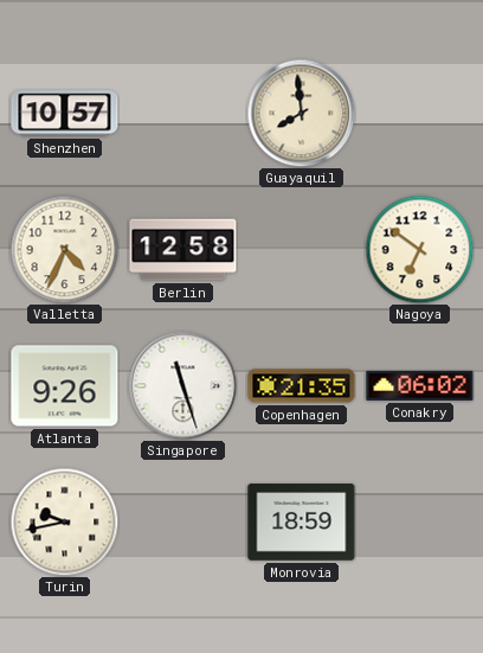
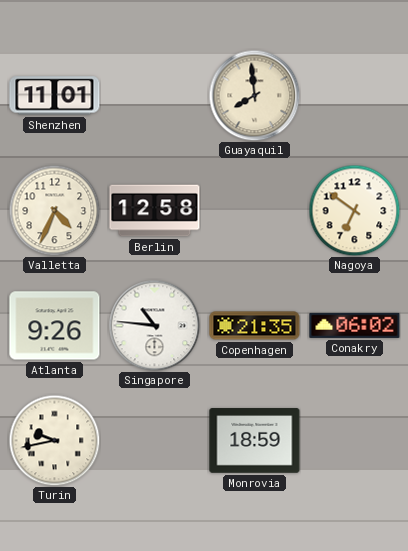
Shenzhen: 10:57 -> 11:01 (55, 96)
Singapore: 11:27 -> 10:46 (154, 325)
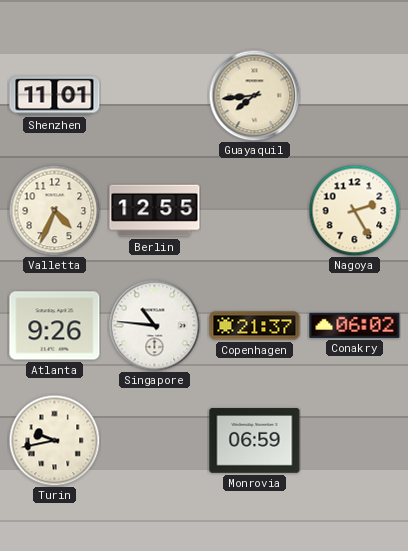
Guayaquil: 7:59 -> 7:44 (254, 95)
Berlin: 12:58 -> 12:55 (155, 211)
Nagoya: 6:51 -> 2:25 (354, 210)
Copenhagen: 21:35 -> 21:37 (255, 326)
Monrovia: 18:59 -> 06:59 (255, 441)
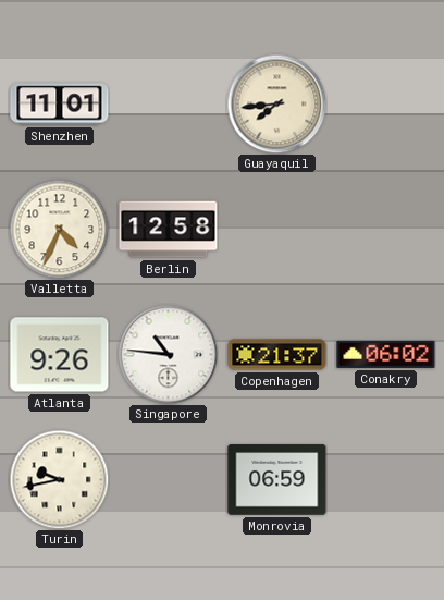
Berlin: 12:55 -> 12:58 (169, 230)
Nagoya: 2:25 -> none (354, 210)
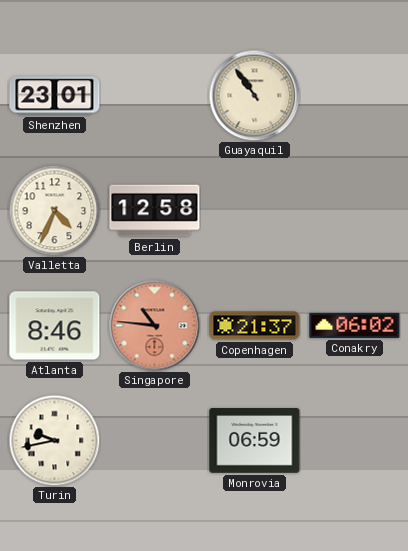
Shenzhen: 11:01 -> 23:01 (55, 96)
Guayaquil: 7:44 -> 10:54 (254, 95)
Atlanta: 9:26 -> 8:46 (55, 326)
Singapore dial: white -> salmon (154, 325)
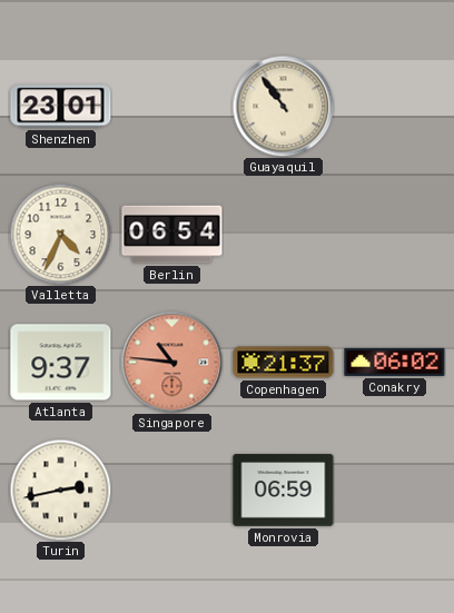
Berlin: 12:58 -> 06:54 (172, 235)
Atlanta: 8:46 -> 9:37 (61, 363)
Turin: 9:43 -> 2:43 (60, 490)
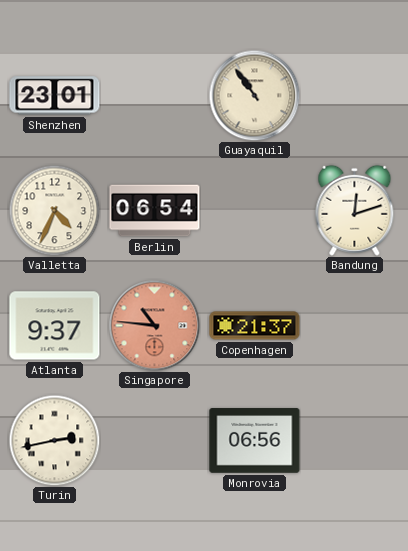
Bandung: none -> 12:12 (355, 210)
Conakry: 06:02 -> none (395, 362)
Monrovia: 06:59 -> 06:56 (255, 441)
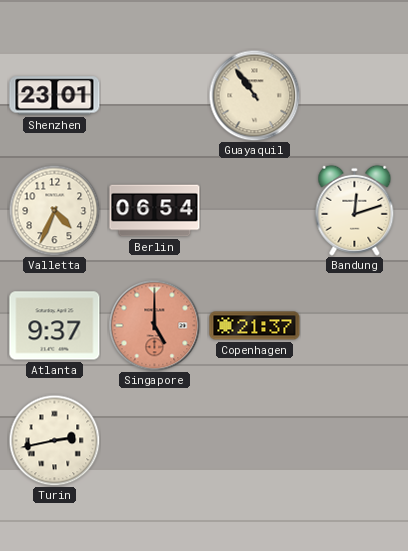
Singapore: 10:46 -> 5:00 (154, 325)
Monrovia: 06:56 -> none (255, 441)
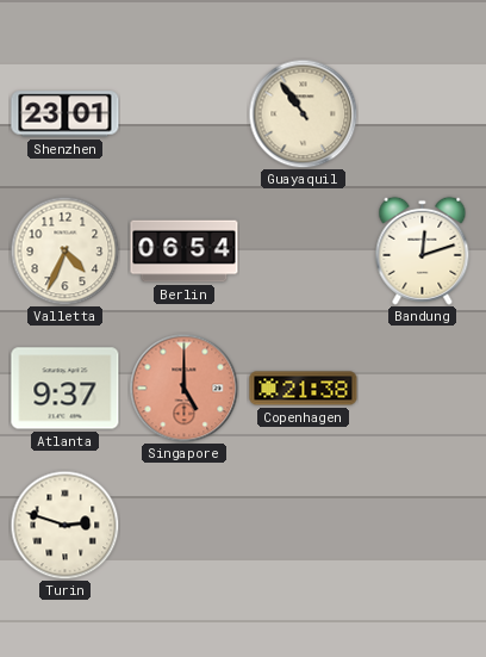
Copenhagen: 21:37 -> 21:38 (304, 389)
Turin: 2:43 -> 2:48 (64, 525)
